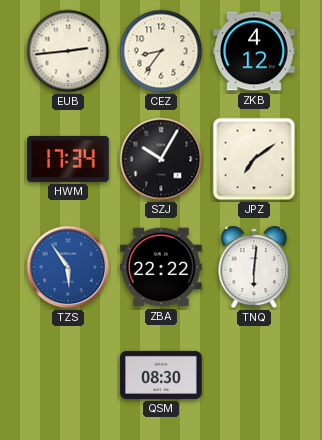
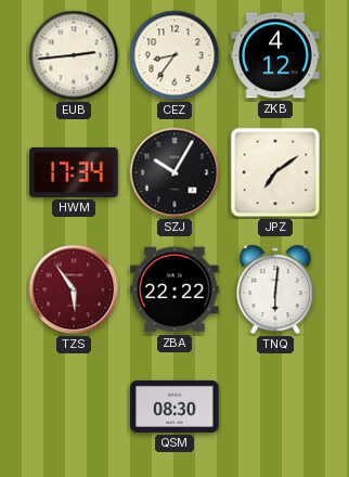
TZS dial: blue -> burgundy (74, 289)
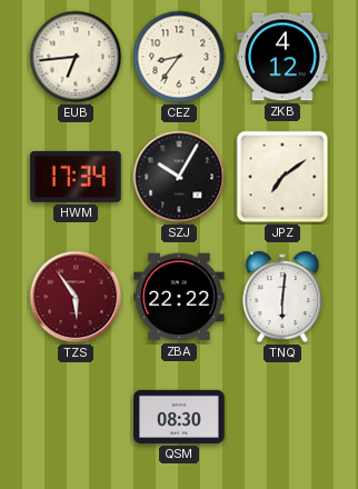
EUB: 2:44 -> 6:44 (76, 57)
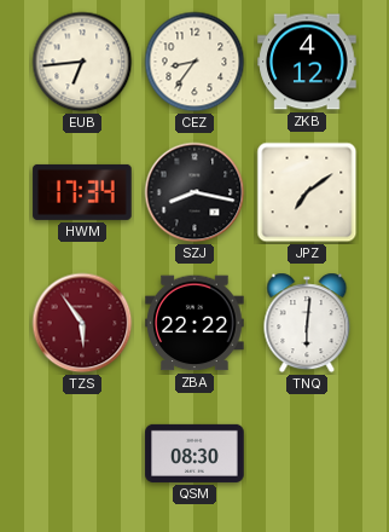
SZJ: 10:05 -> 8:17 (194, 192)
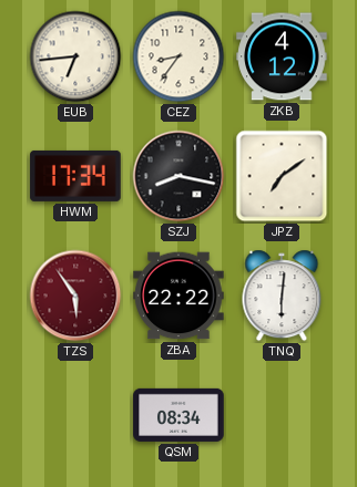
QSM: 08:30 -> 08:34 (178, 415)
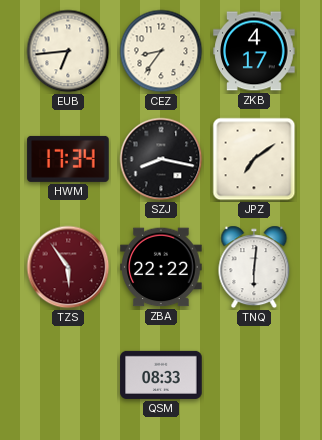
ZKB: 4:12 -> 4:17 (254, 51)
QSM: 08:34 -> 08:33 (161, 375)
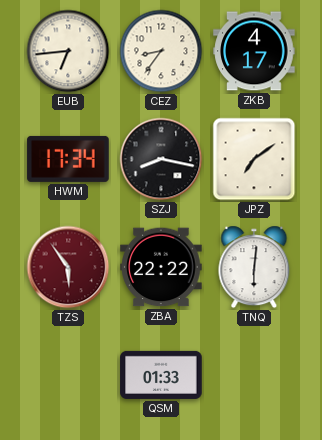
QSM: 08:33 -> 01:33 (161, 375)
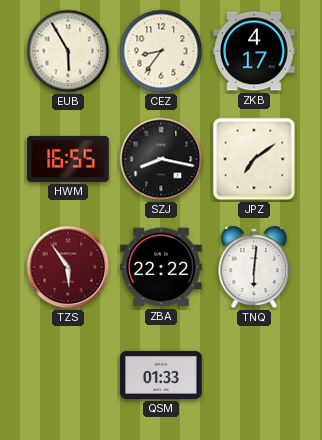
EUB: 6:44 -> 5:55 (68, 51)
HWM: 17:34 -> 16:55 (68, 159)
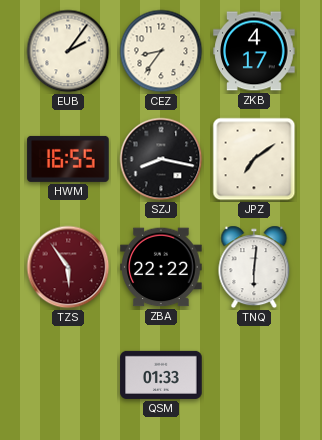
EUB: 5:55 -> 2:06 (68, 51)
